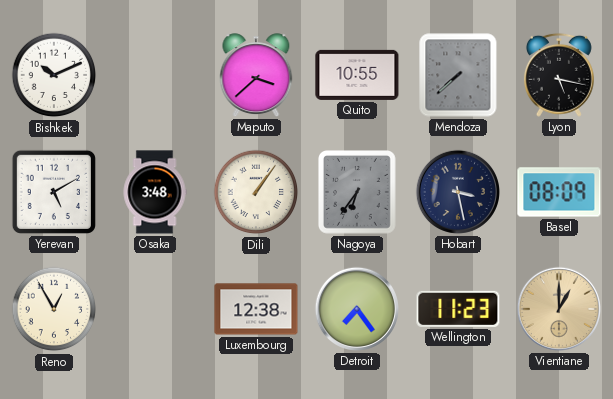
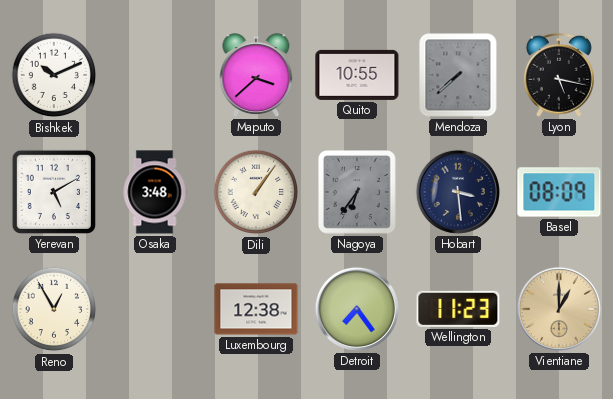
Hobart: 3:28 -> 3:29 (458, 192)
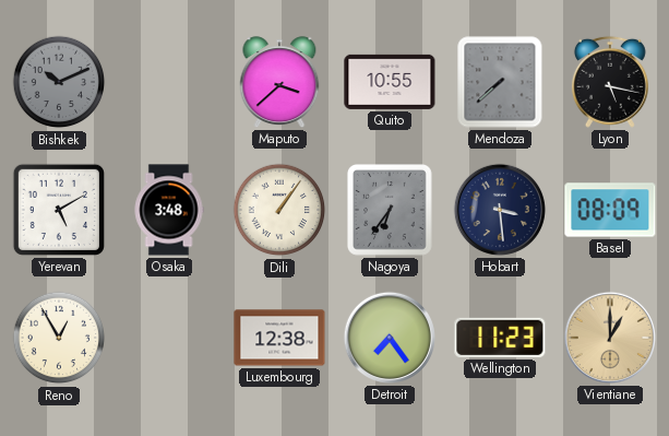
Bishkek dial: white -> grey (59, 82)
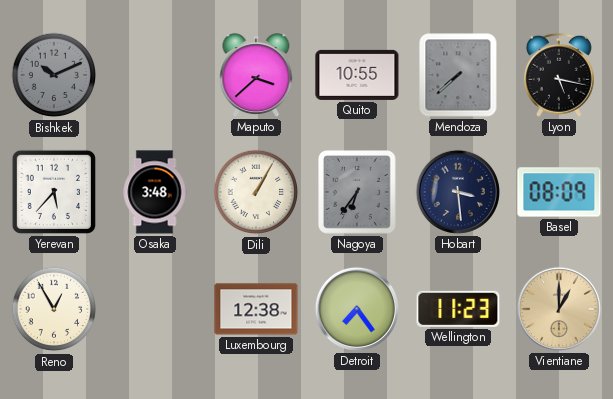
Yerevan: 5:10 -> 5:37 (54, 192)
Dili: 1:06 -> 1:05 (256, 192)
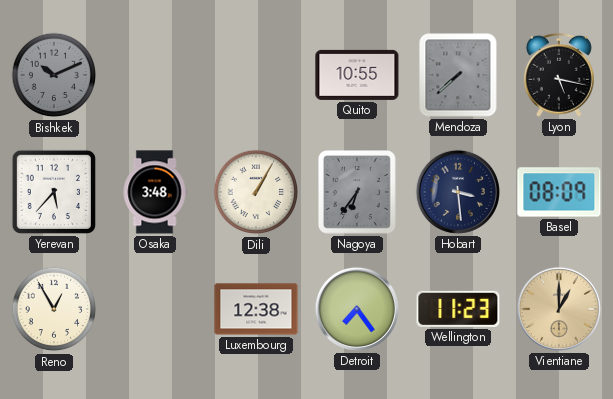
Maputo: 3:38 -> none (256, 75)
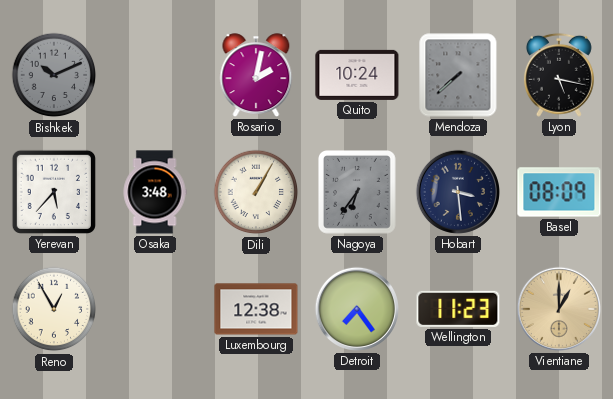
Rosario: none -> 2:02 (256, 75)
Quito: 10:55 -> 10:24 (357, 75)
